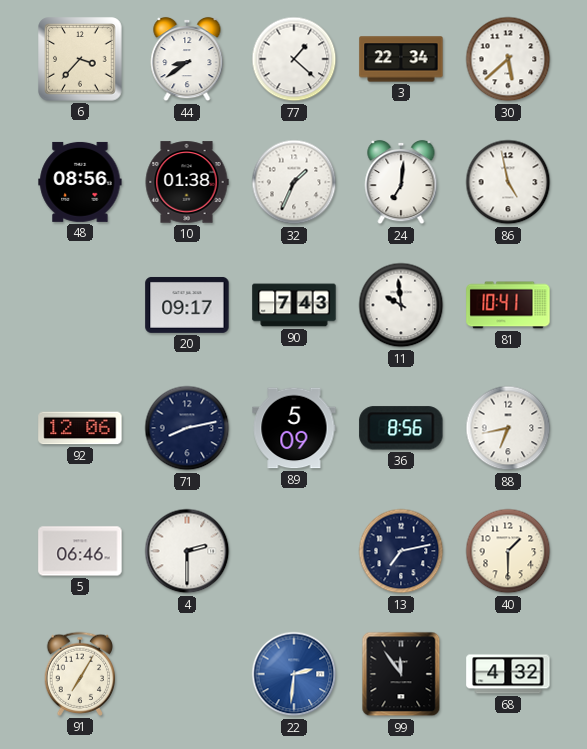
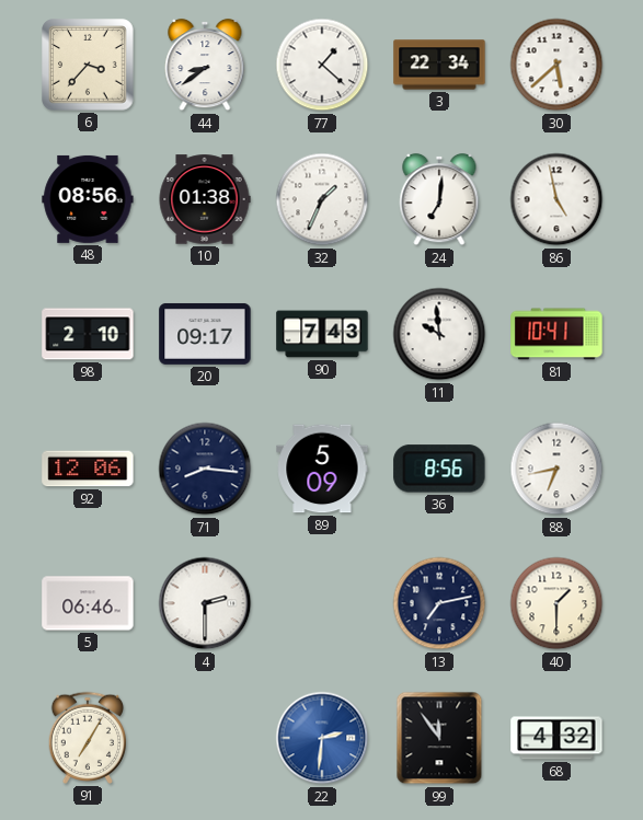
98: none -> 2:10 (88, 334)
71: 8:13 -> 8:16 (205, 469)
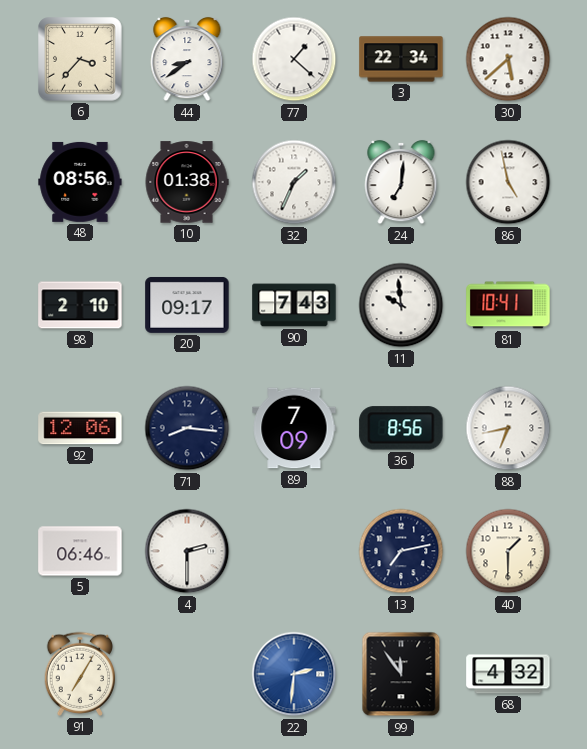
89: 5:09 -> 7:09 (294, 428)
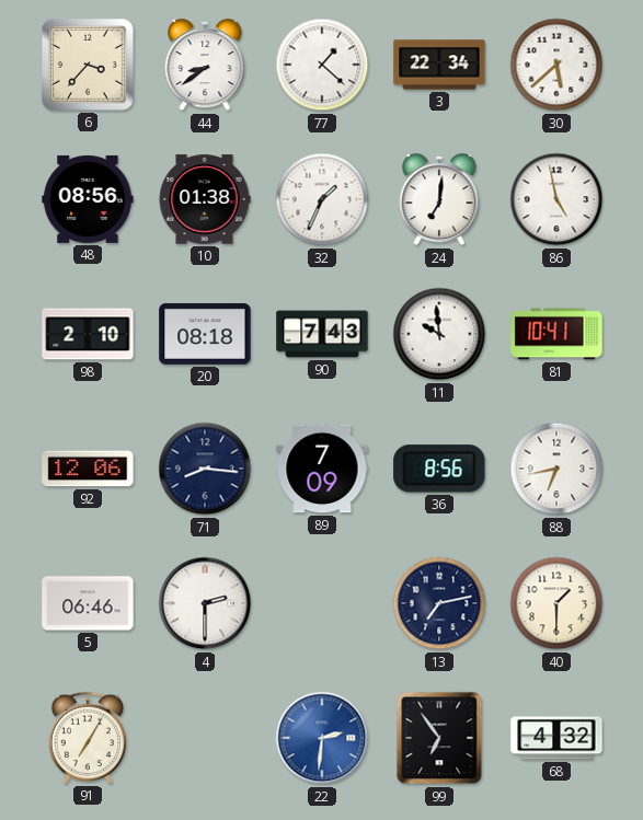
20: 09:17 -> 08:18 (205, 334)
99: 11:54 -> 6:54 (439, 738)
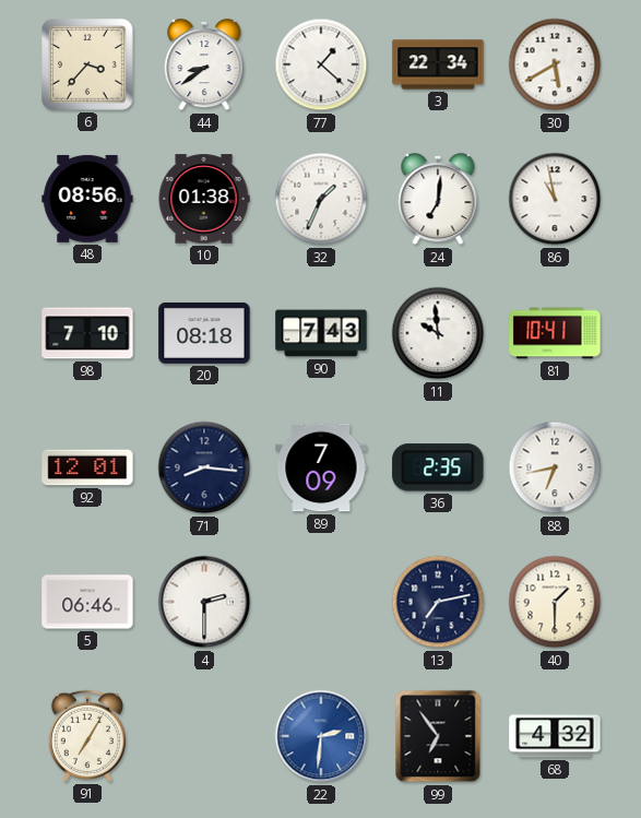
30: 5:38 -> 5:40 (555, 64)
86: 4:58 -> 10:58 (555, 199)
98: 2:10 -> 7:10 (87, 333)
92: 12:06 -> 12:01 (87, 467)
36: 8:56 -> 2:35 (438, 467)
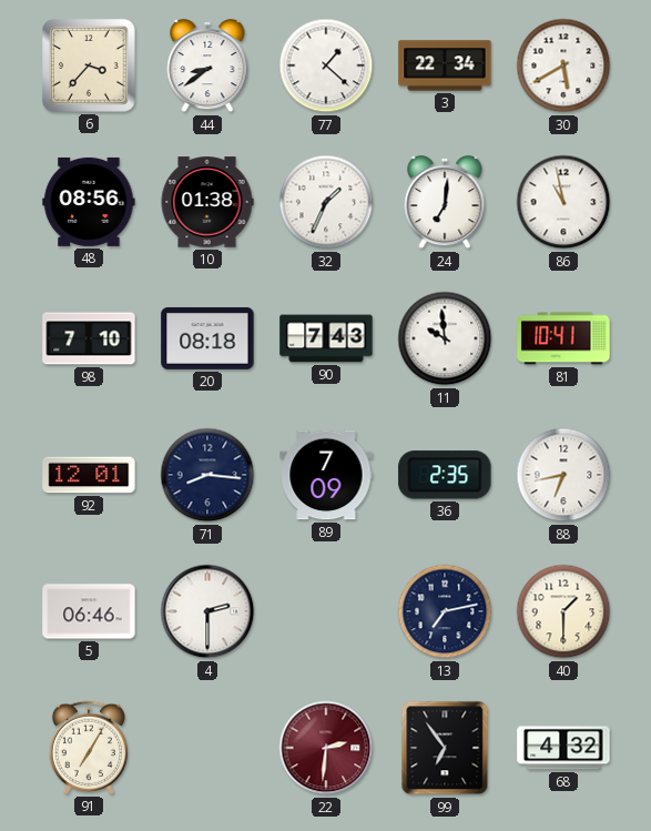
22 dial: blue -> burgundy (326, 748)
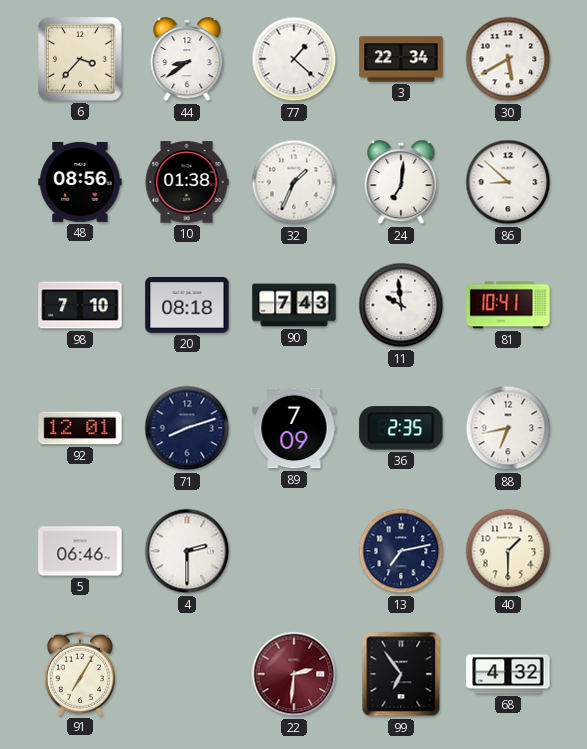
86: 10:58 -> 8:52 (508, 182)
71: 8:16 -> 8:12 (187, 428)
